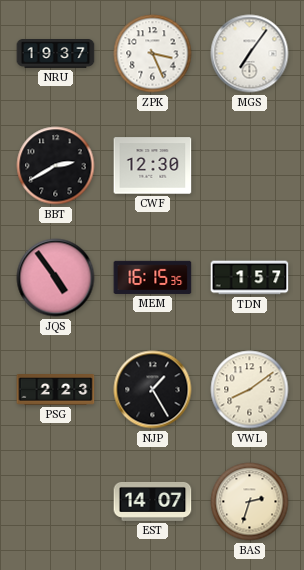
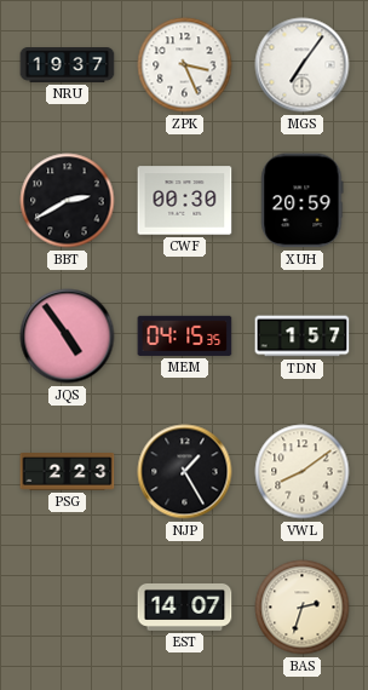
CWF: 12:30 -> 00:30 (185, 201)
XUH: none -> 20:59 (303, 201)
MEM: 16:15 -> 04:15 (185, 335)
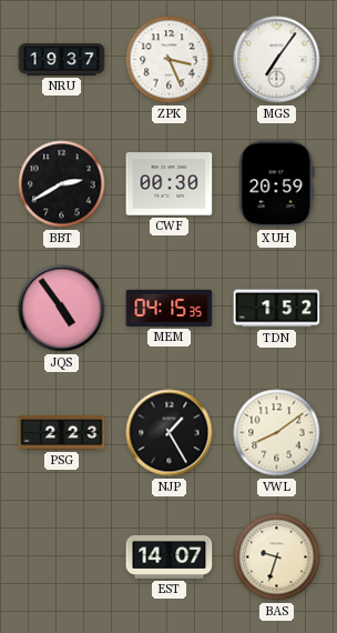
TDN: 1:57 -> 1:52 (277, 309)
BAS: 2:33 -> 9:33 (277, 557)
